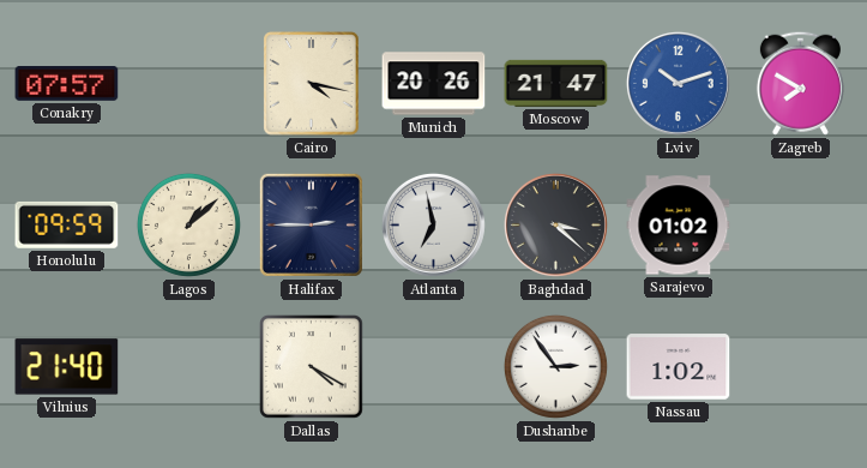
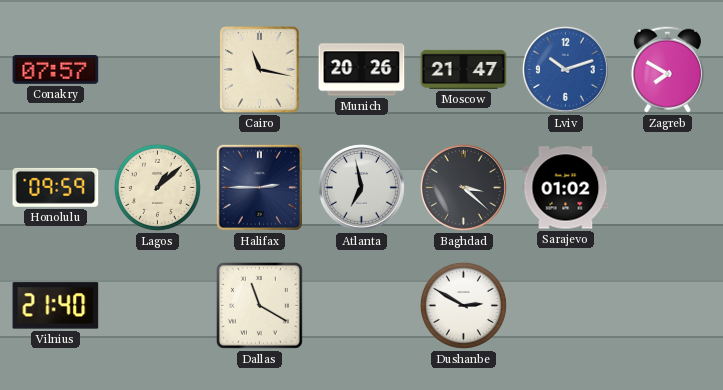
Cairo: 4:17 -> 11:17 (260, 70)
Dallas: 4:20 -> 11:20 (259, 305)
Dushanbe: 2:54 -> 2:50 (463, 305)
Nassau: 1:02 -> none (679, 367)
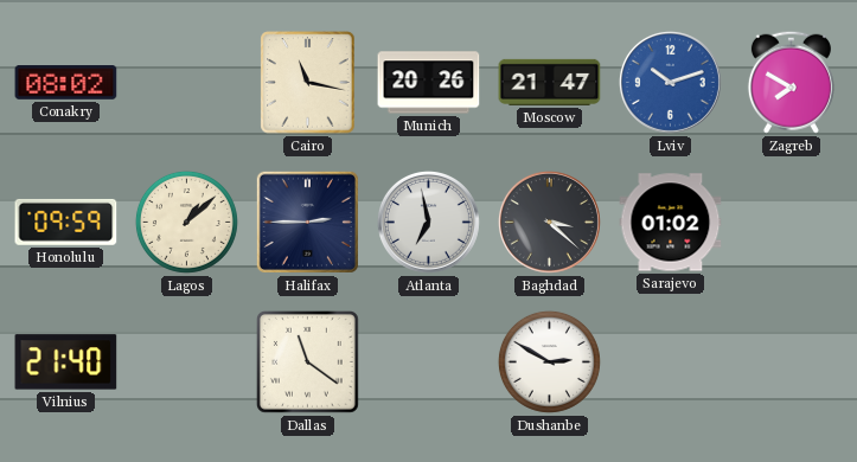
Conakry: 07:57 -> 08:02 (66, 83)
Dallas: 11:20 -> 11:21 (307, 361)
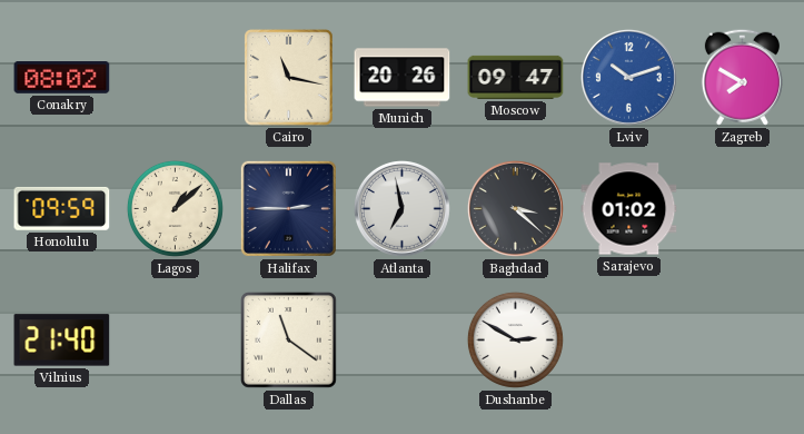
Moscow: 21:47 -> 09:47 (516, 77)
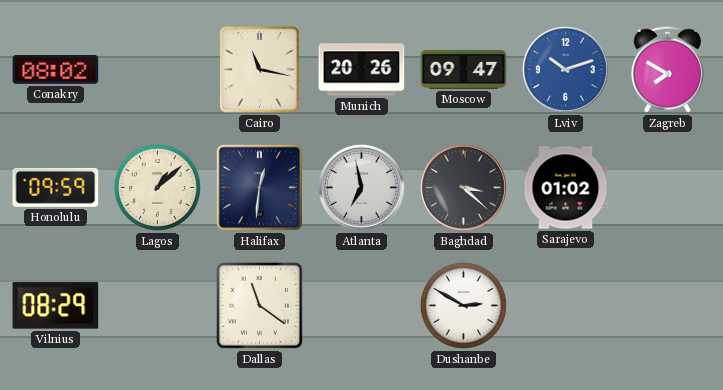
Halifax: 2:45 -> 12:31 (259, 187)
Vilnius: 21:40 -> 08:29 (56, 306)
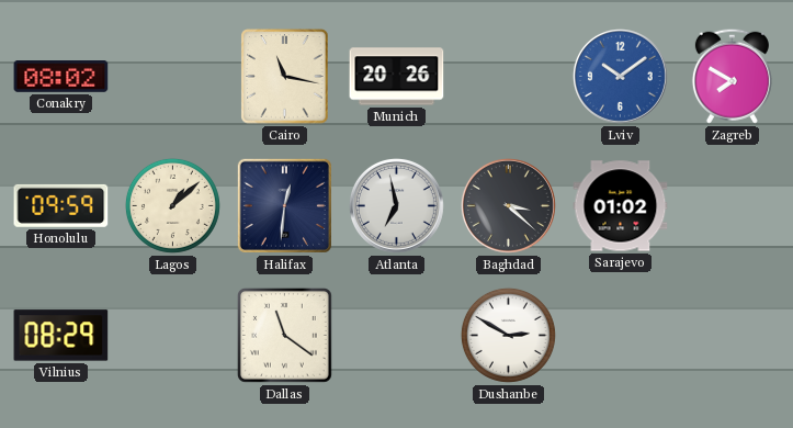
Moscow: 09:47 -> none (464, 69)
Lviv: 10:12 -> 10:09 (620, 76)
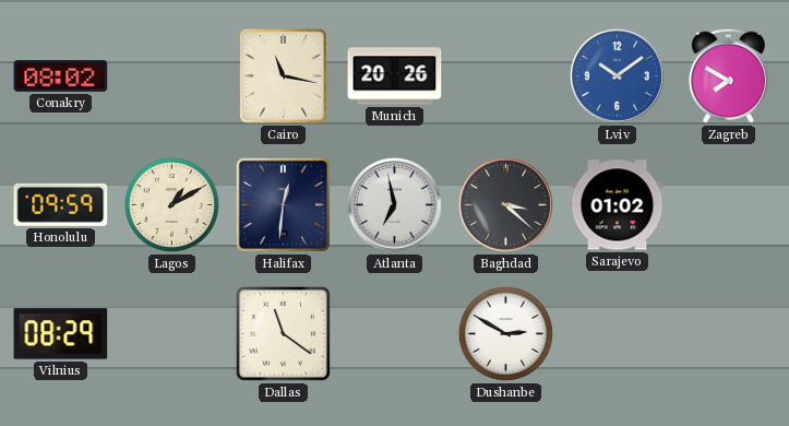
Lagos: 1:08 -> 1:10 (171, 204)
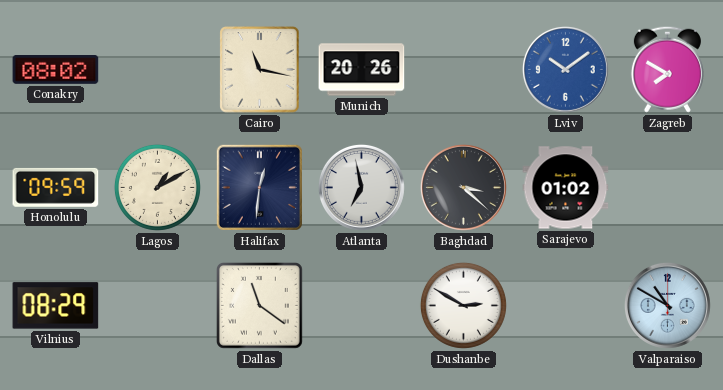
Valparaiso: none -> 10:50 (667, 305)
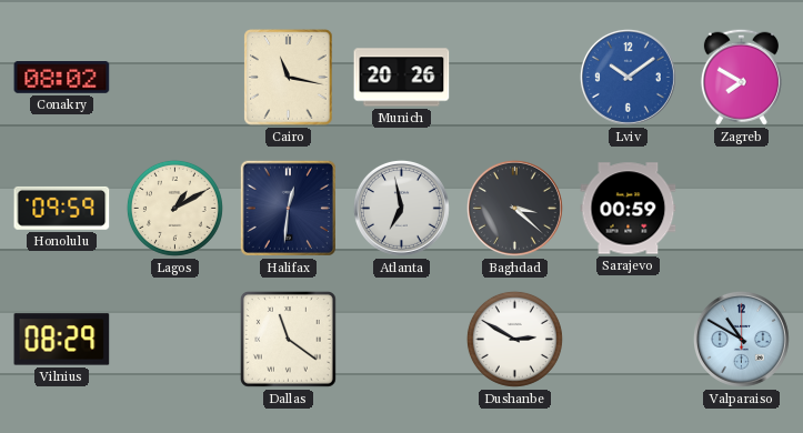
Sarajevo: 01:02 -> 00:59 (629, 209)
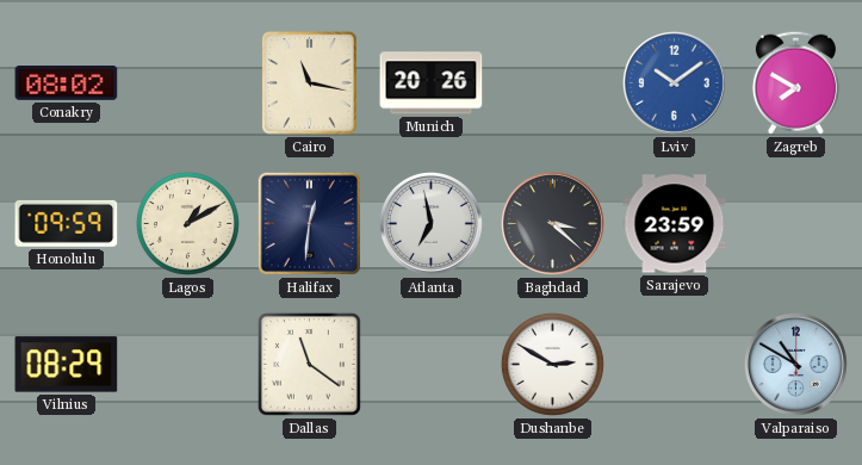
Sarajevo: 00:59 -> 23:59 (675, 224)
